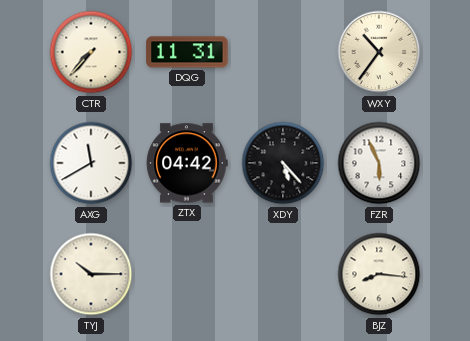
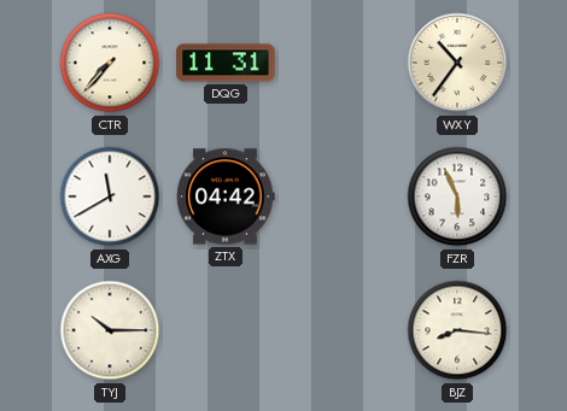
XDY: 5:23 -> none (283, 163)
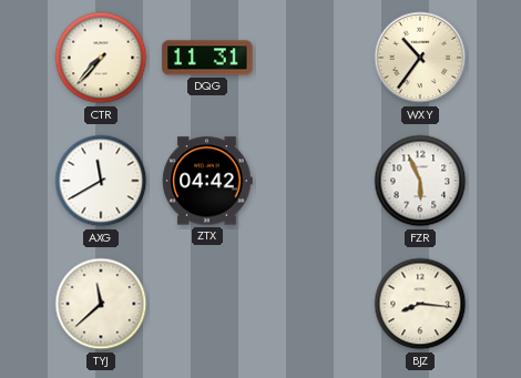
TYJ: 10:15 -> 11:38 (101, 304)
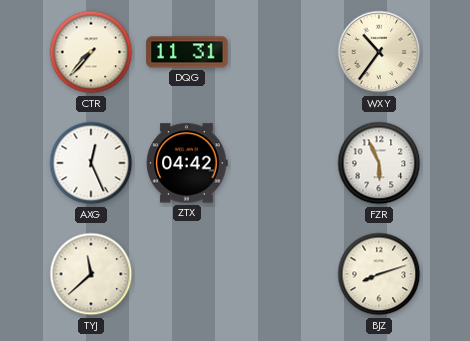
AXG: 11:40 -> 12:26 (91, 163)
BJZ: 8:16 -> 8:12 (379, 274)
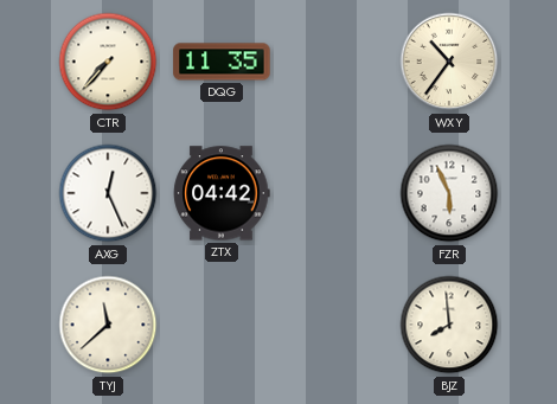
DQG: 11:31 -> 11:35 (222, 62)
BJZ: 8:12 -> 7:59 (449, 325)
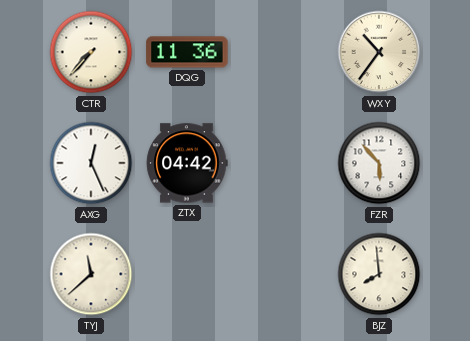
DQG: 11:35 -> 11:36 (187, 52)
FZR: 5:56 -> 5:53 (379, 163)
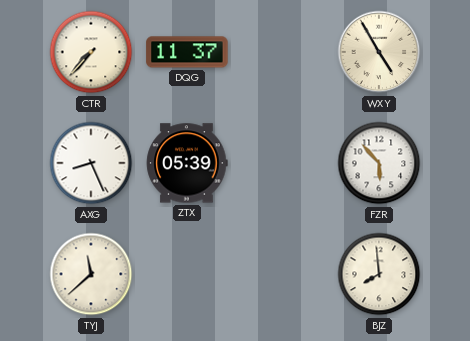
DQG: 11:36 -> 11:37 (187, 52)
WXY: 10:36 -> 4:55 (379, 52)
AXG: 12:26 -> 8:26 (91, 163)
ZTX: 04:42 -> 05:39 (187, 163)
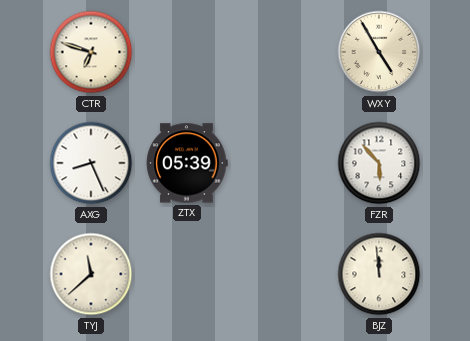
CTR: 7:37 -> 6:48 (91, 52)
DQG: 11:37 -> none (187, 52)
BJZ: 7:59 -> 11:59 (379, 274)
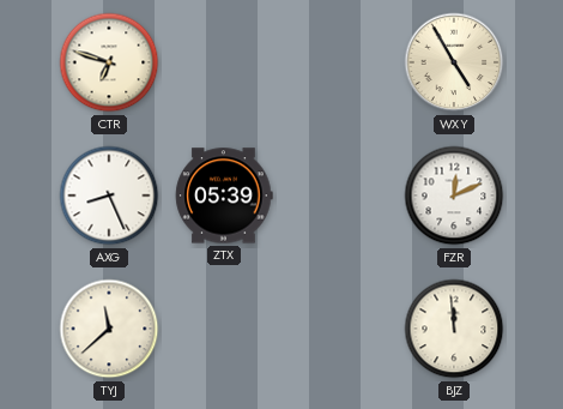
FZR: 5:53 -> 12:11 (454, 196)
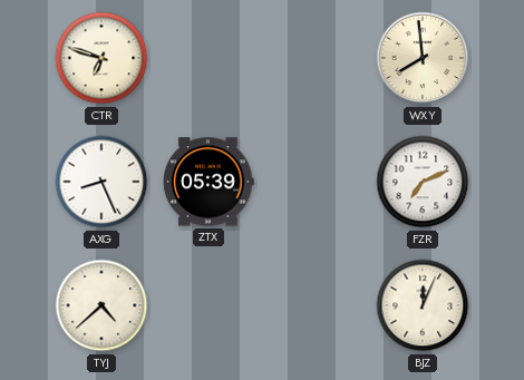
WXY: 4:55 -> 7:59 (423, 58)
FZR: 12:11 -> 7:11 (423, 182)
TYJ: 11:38 -> 4:38 (101, 305)
BJZ: 11:59 -> 12:04 (423, 305)
